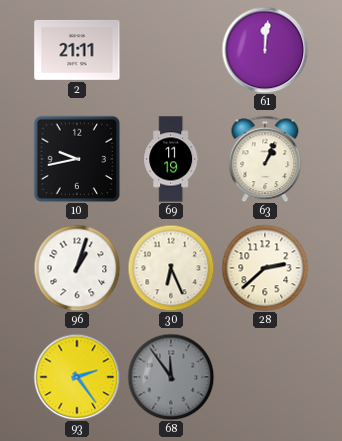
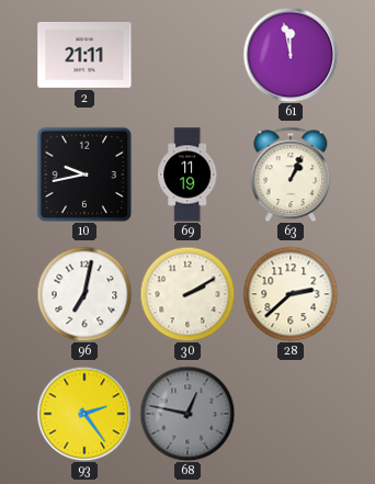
61: 12:01 -> 11:58 (291, 55)
96: 1:03 -> 7:02 (84, 294)
30: 6:26 -> 2:10 (187, 294)
68: 11:54 -> 12:47 (187, 414)
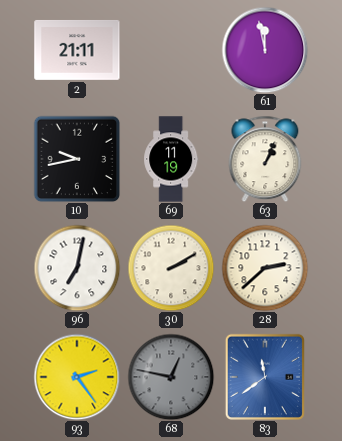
83: none -> 11:39 (265, 377)
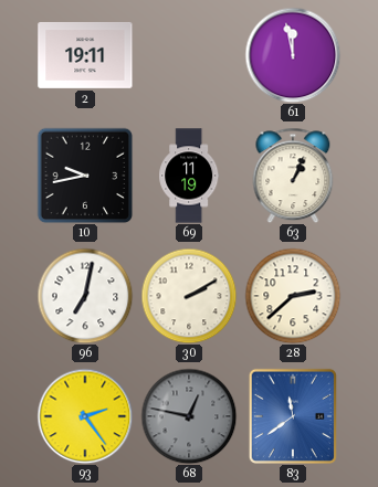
2: 21:11 -> 19:11 (85, 55)
